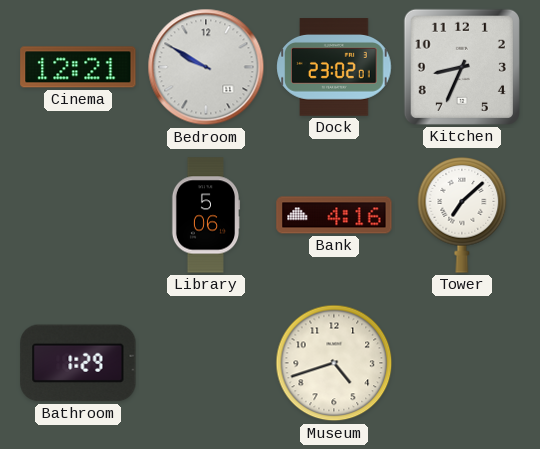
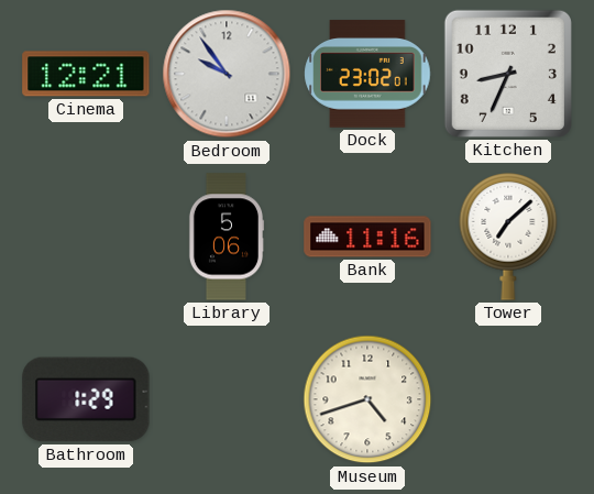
Bedroom: 9:50 -> 9:54 (227, 74)
Bank: 4:16 -> 11:16 (367, 237)
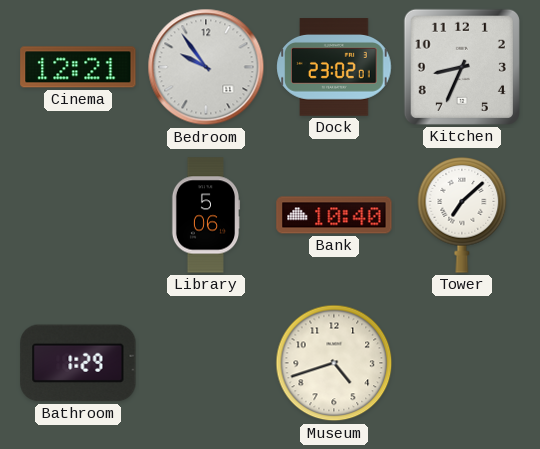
Bank: 11:16 -> 10:40 (334, 215)
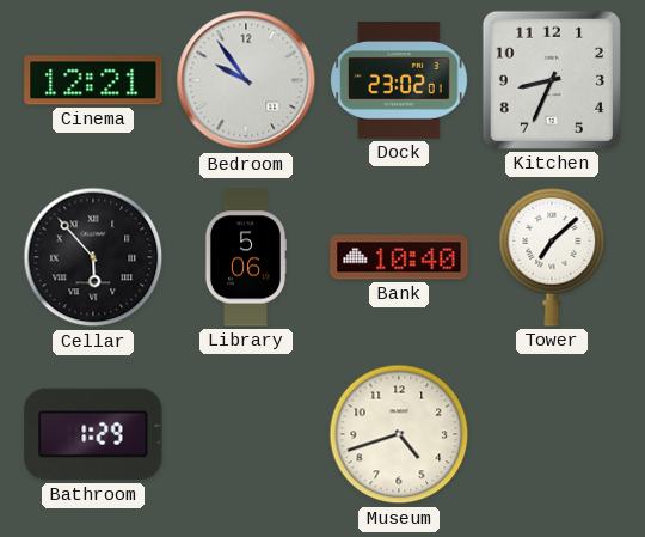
Cellar: none -> 5:53 (93, 257)
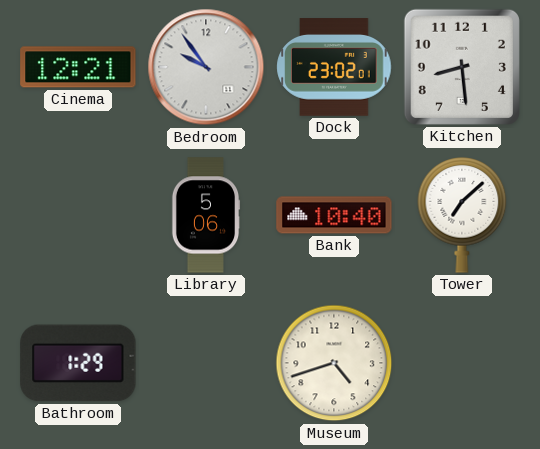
Kitchen: 8:34 -> 8:29 (462, 67)
Cellar: 5:53 -> none (93, 257)
